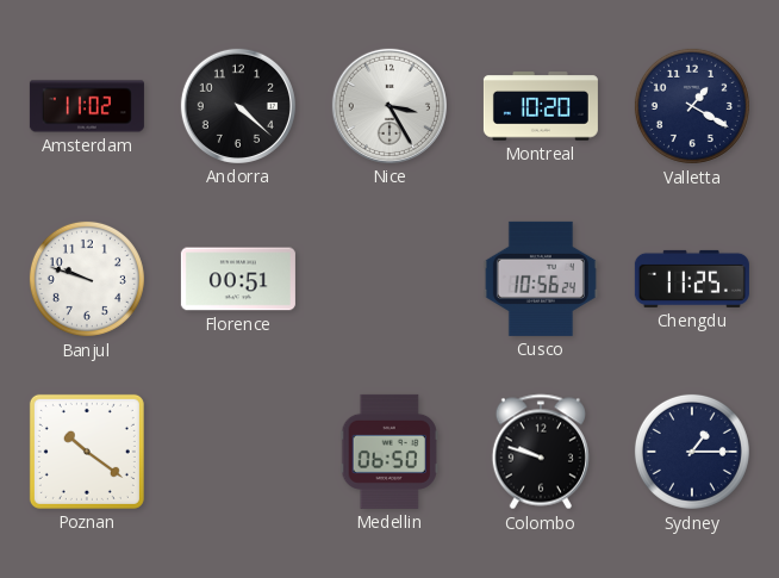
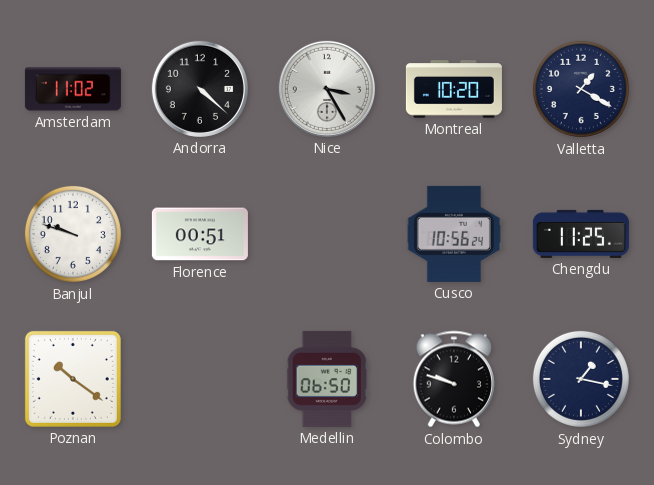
Sydney: 1:15 -> 1:17 (581, 379)
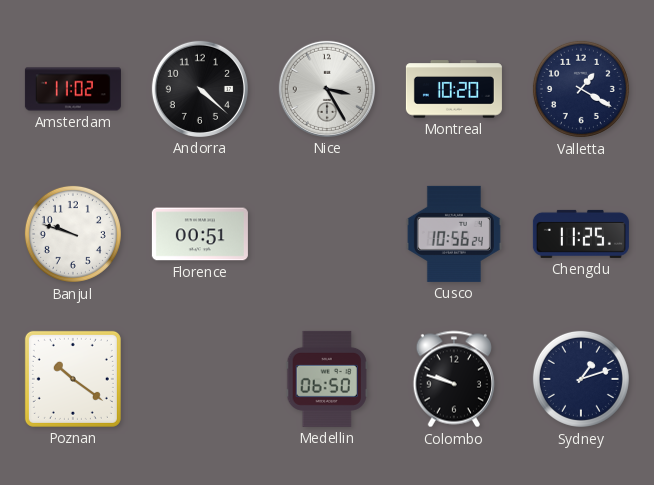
Sydney: 1:17 -> 1:12 (581, 379)
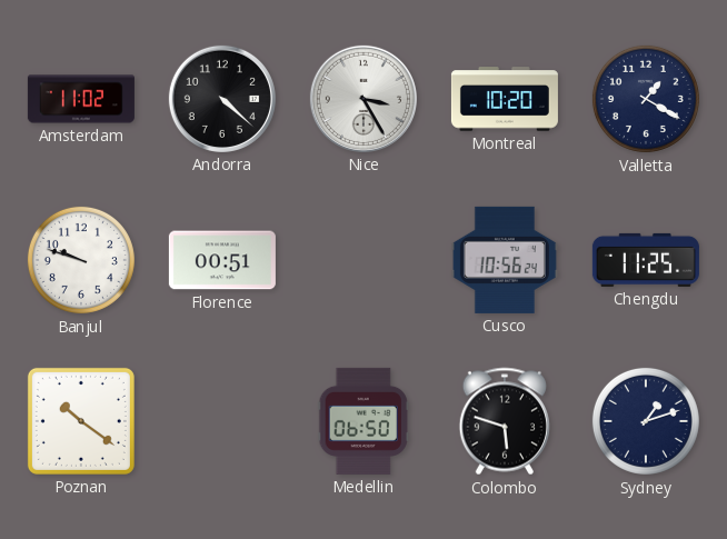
Colombo: 9:48 -> 5:48 (505, 421)
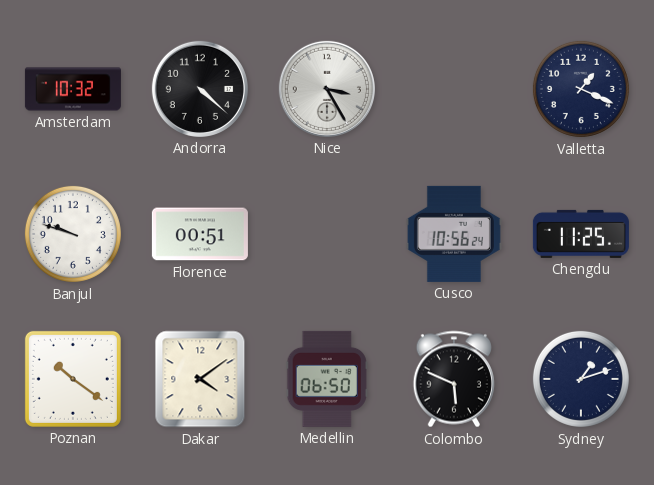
Amsterdam: 11:02 -> 10:32 (73, 89)
Montreal: 10:20 -> none (505, 99)
Valletta: 1:20 -> 1:19 (581, 89)
Dakar: none -> 4:09 (200, 379)
Colombo: 5:48 -> 5:49 (454, 379)
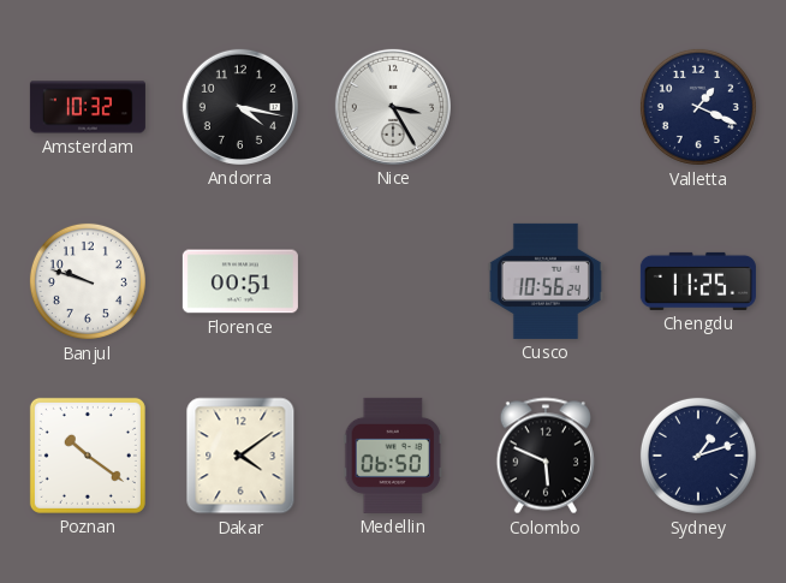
Andorra: 4:22 -> 4:17 (240, 107)
